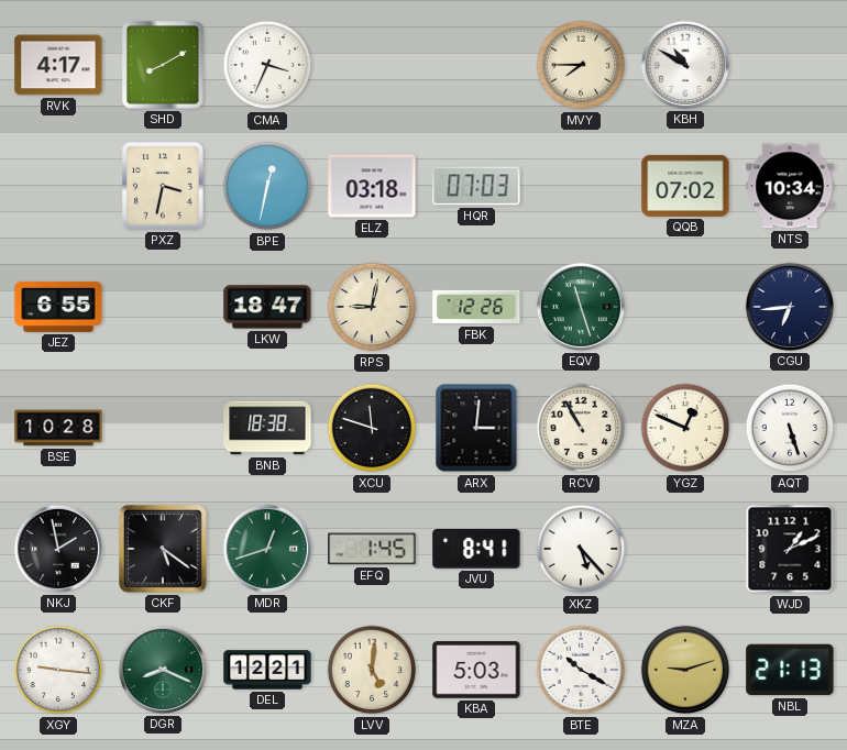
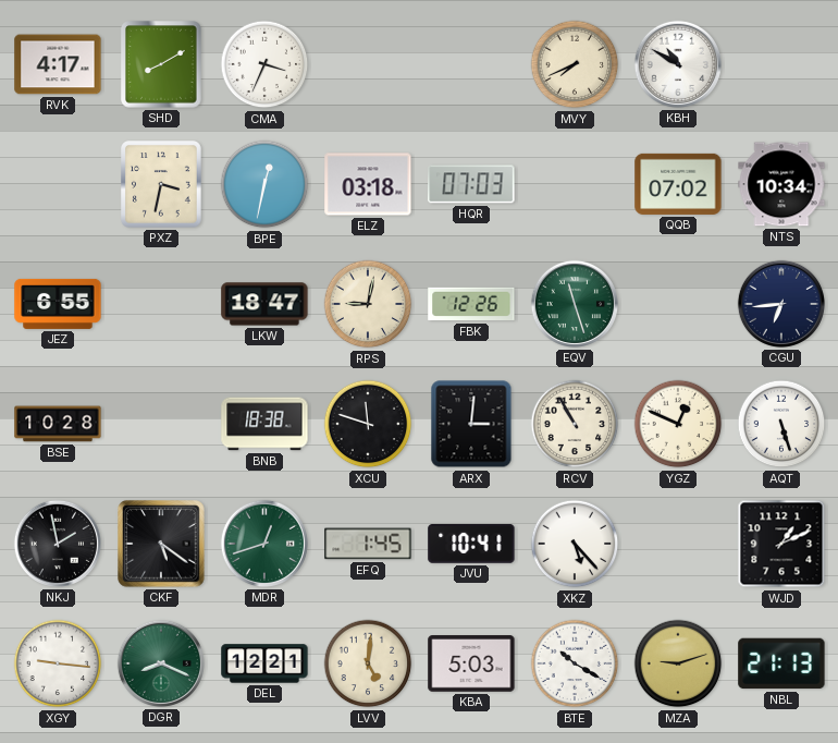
MVY: 7:45 -> 7:41 (575, 64)
JVU: 8:41 -> 10:41 (471, 544)
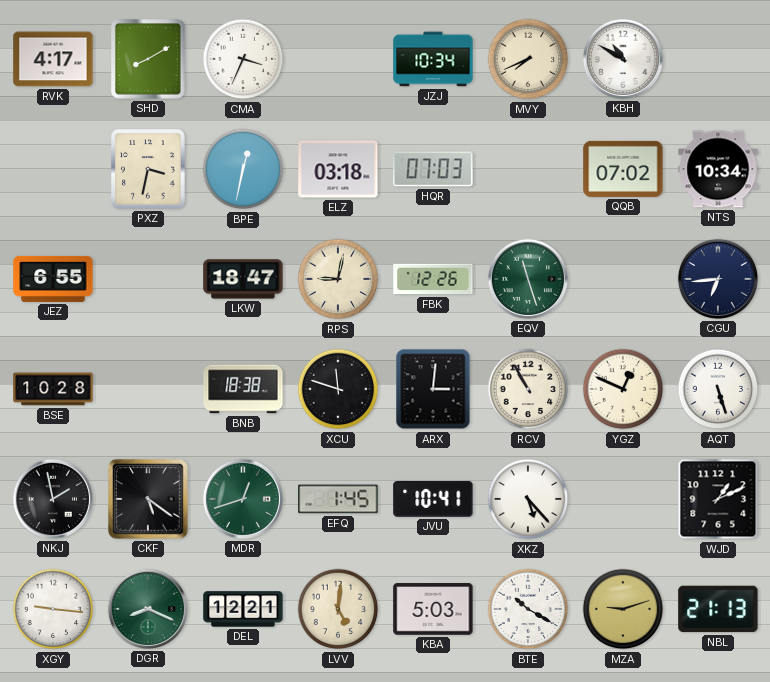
JZJ: none -> 10:34 (433, 59)
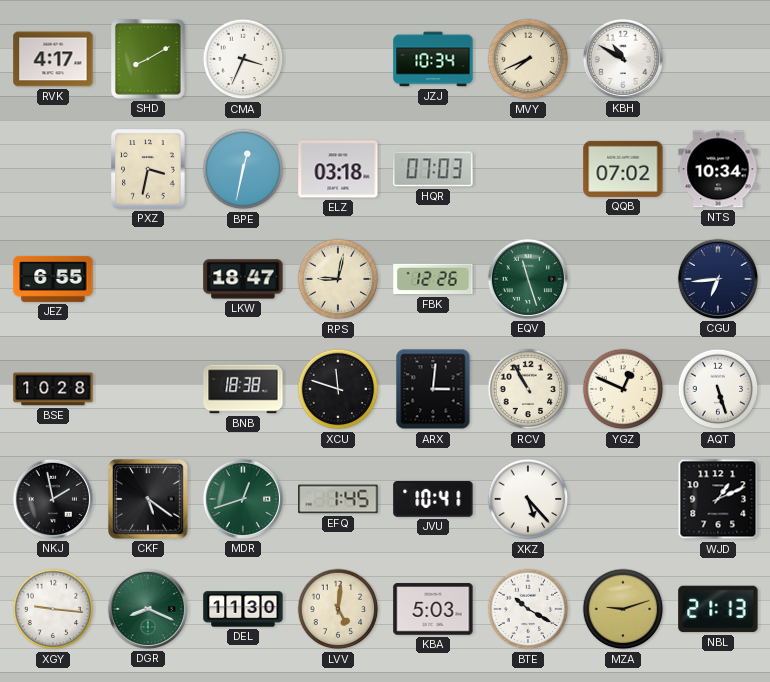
DEL: 12:21 -> 11:30 (243, 609)
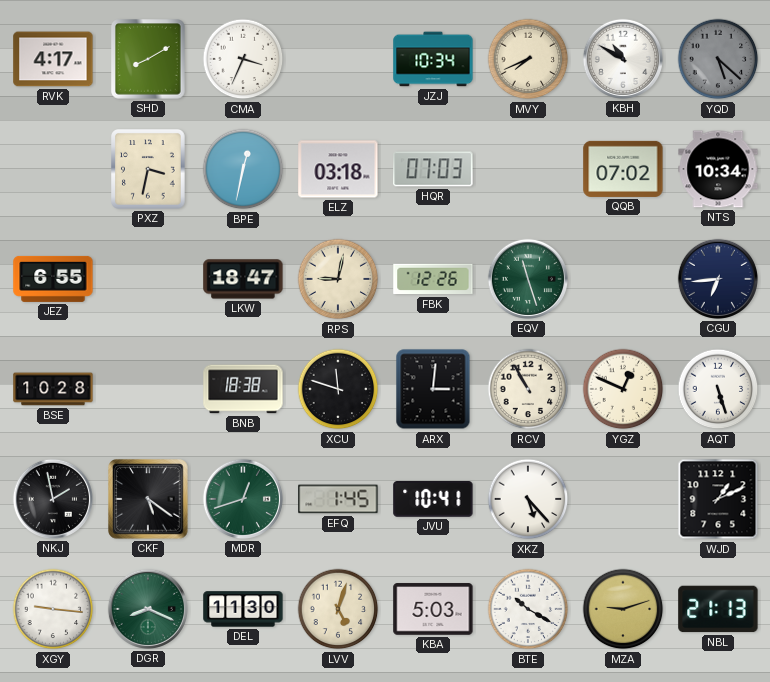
YQD: none -> 5:22 (718, 59)
LVV: 5:01 -> 5:03 (338, 609)
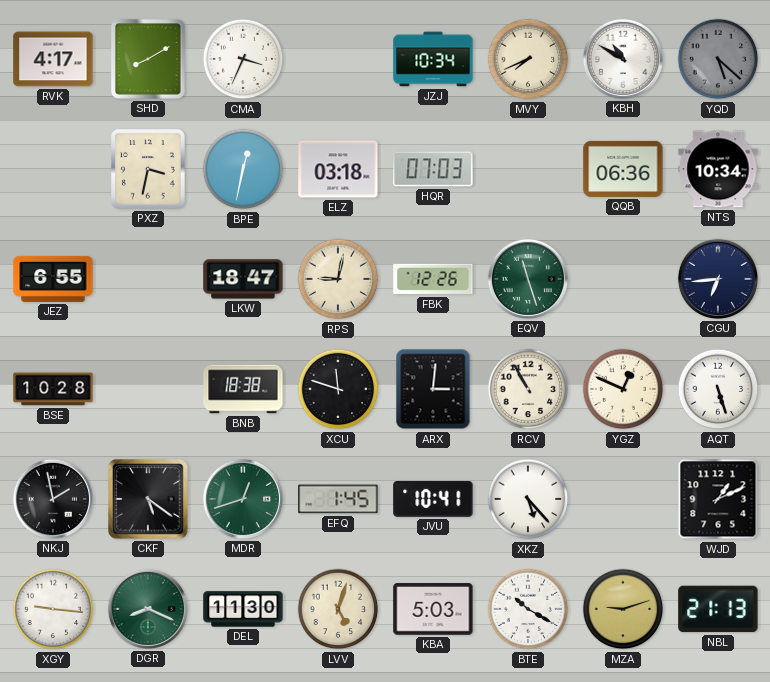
QQB: 07:02 -> 06:36 (623, 169)
